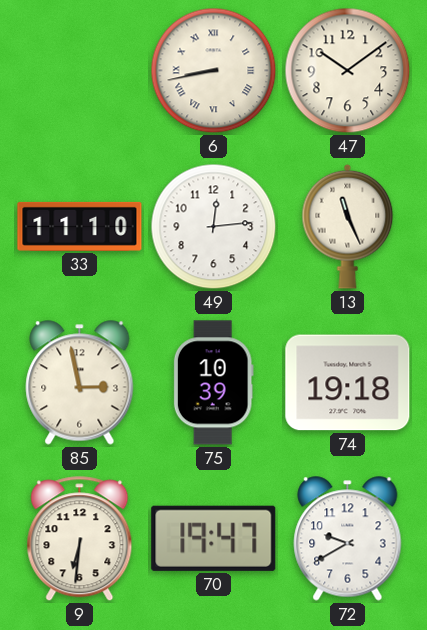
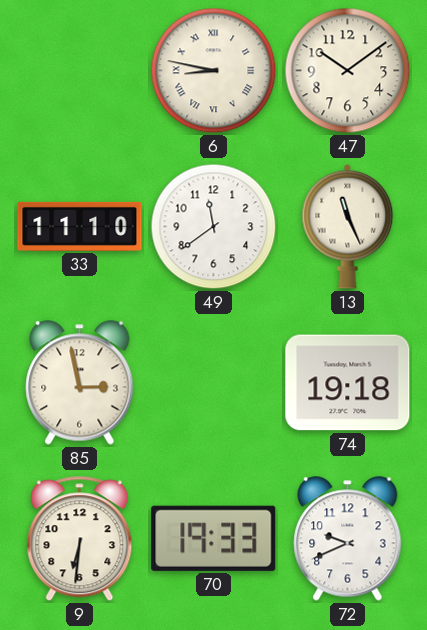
6: 8:43 -> 8:47 (214, 71)
49: 12:14 -> 11:39 (214, 227)
75: 10:39 -> none (213, 383)
70: 19:47 -> 19:33 (214, 538)
72: 9:40 -> 9:41 (348, 539)
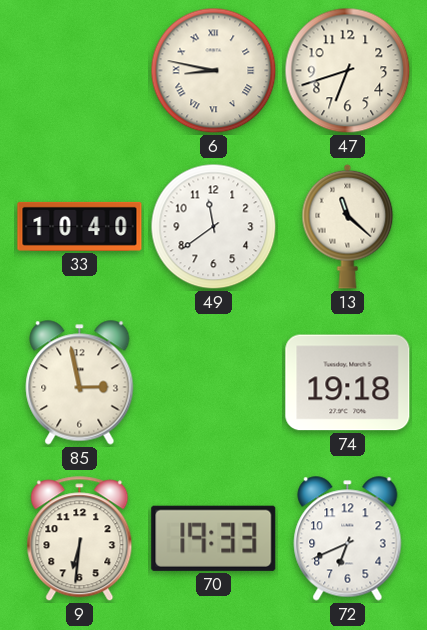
47: 10:09 -> 6:42 (348, 71)
33: 11:10 -> 10:40 (80, 226)
13: 11:26 -> 11:22 (348, 226)
72: 9:41 -> 6:41 (348, 539)
